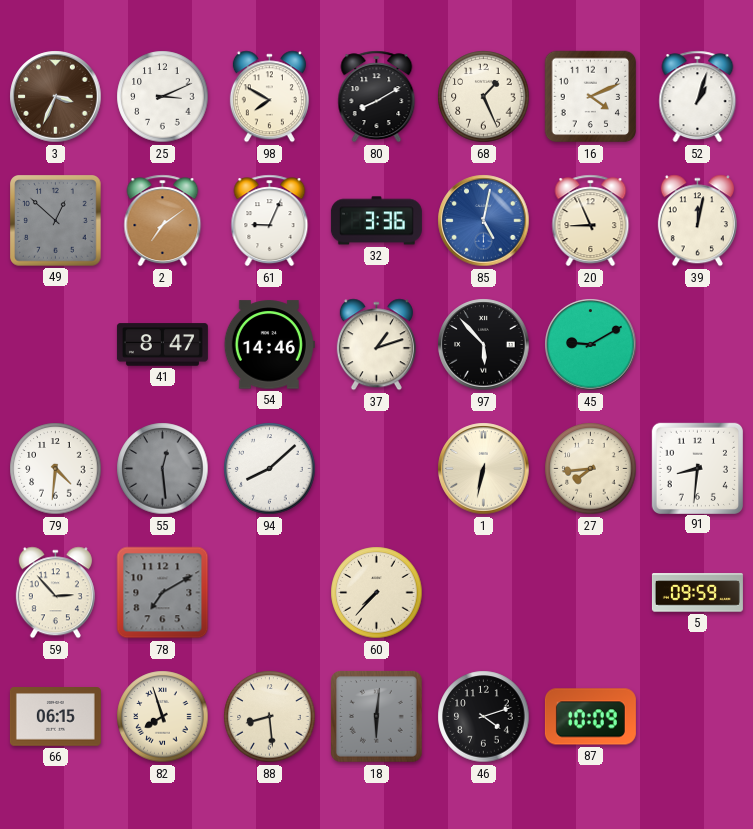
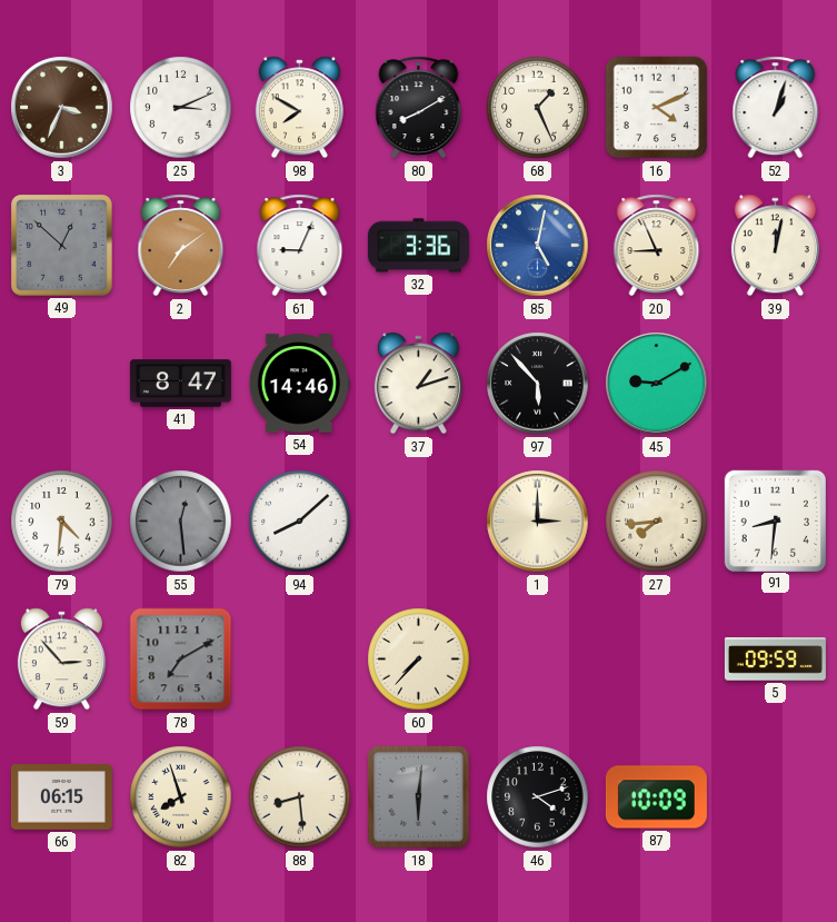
1: 6:32 -> 3:00 (538, 522)
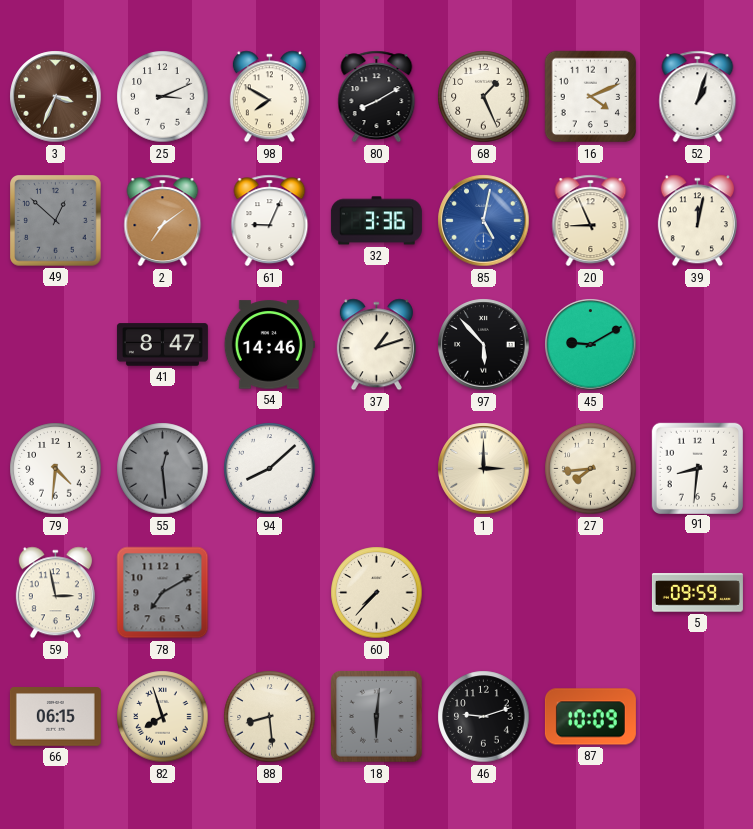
59: 2:53 -> 2:58 (55, 593)
46: 4:12 -> 9:12 (484, 717)
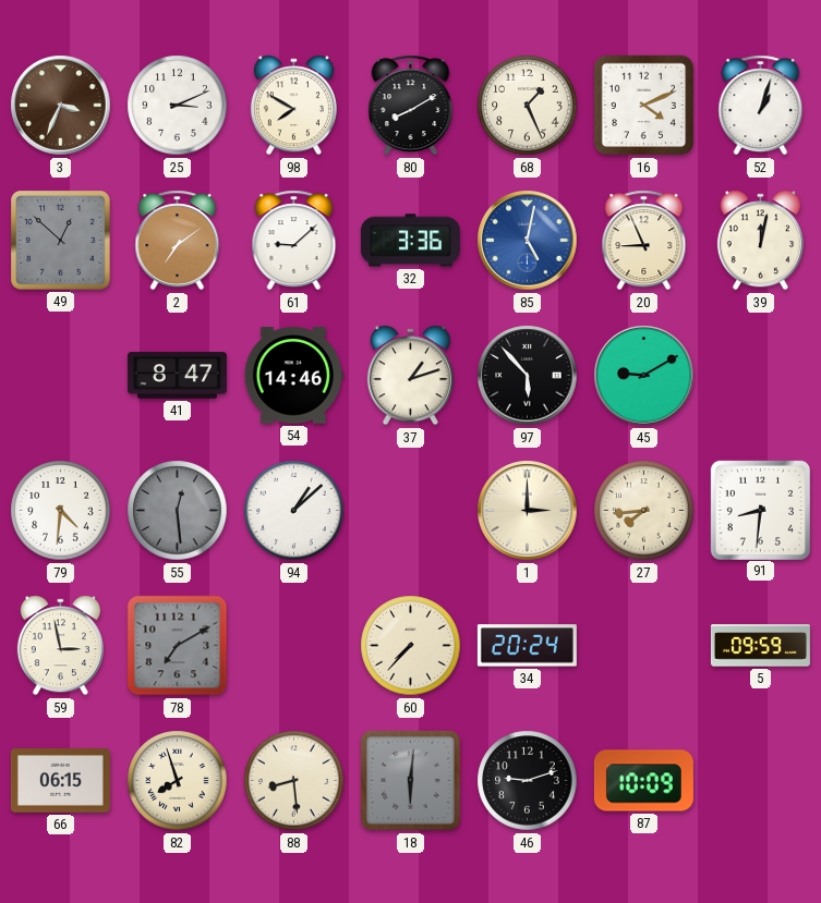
61: 9:04 -> 9:08 (294, 241)
94: 8:08 -> 1:08 (294, 511)
34: none -> 20:24 (527, 646)
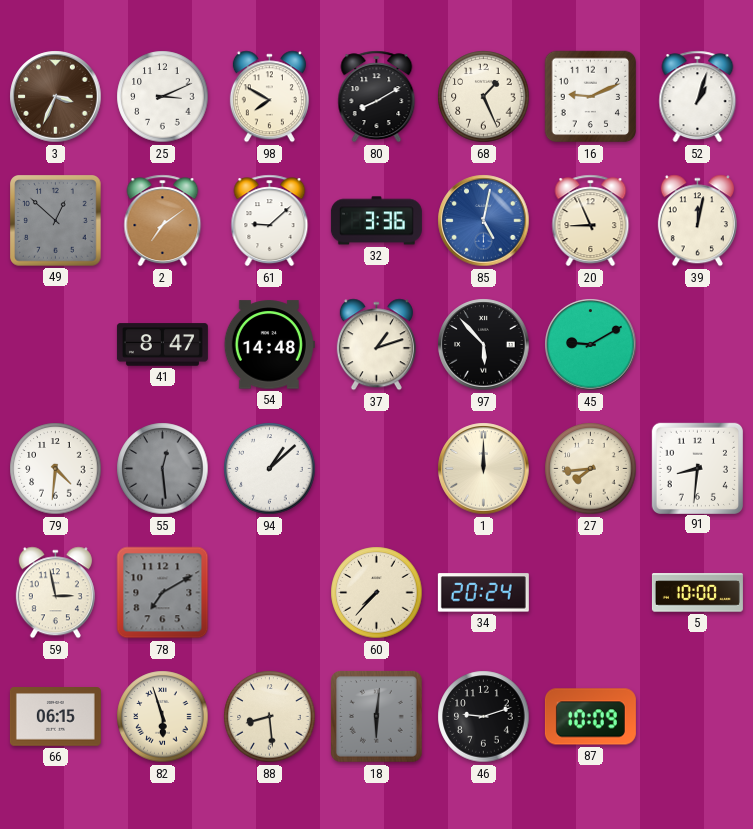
16: 4:11 -> 9:11 (591, 97)
54: 14:46 -> 14:48 (269, 345)
1: 3:00 -> 12:00 (484, 469)
5: 09:59 -> 10:00 (697, 593)
82: 7:57 -> 5:57 (163, 717)
